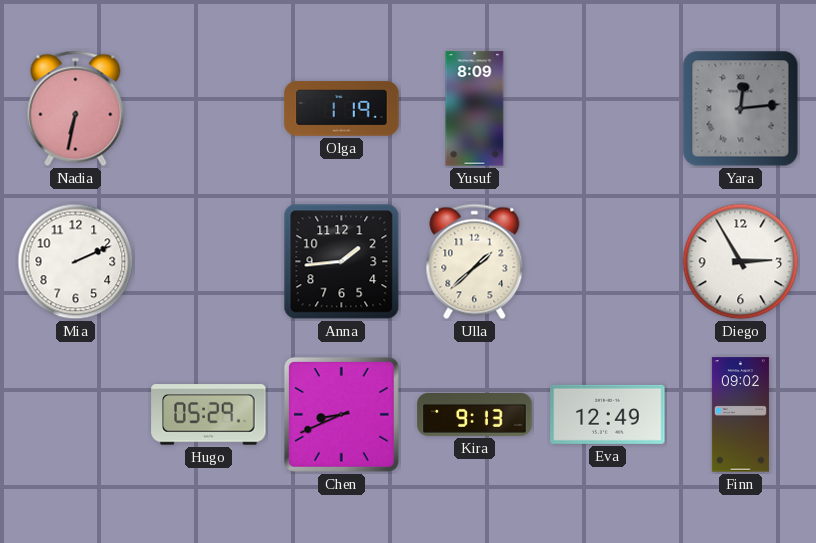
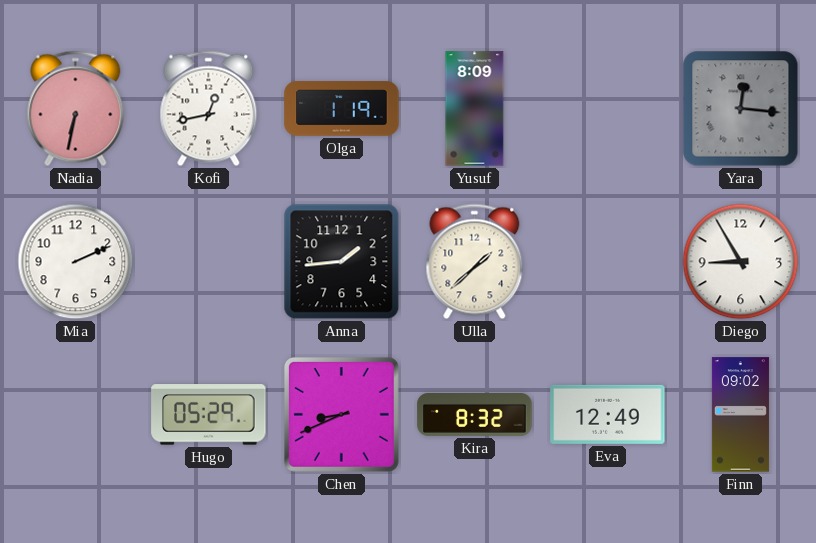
Kofi: none -> 12:43 (209, 109)
Yara: 12:14 -> 12:16 (741, 109)
Diego: 2:55 -> 8:55 (741, 262)
Kira: 9:13 -> 8:32 (475, 415)
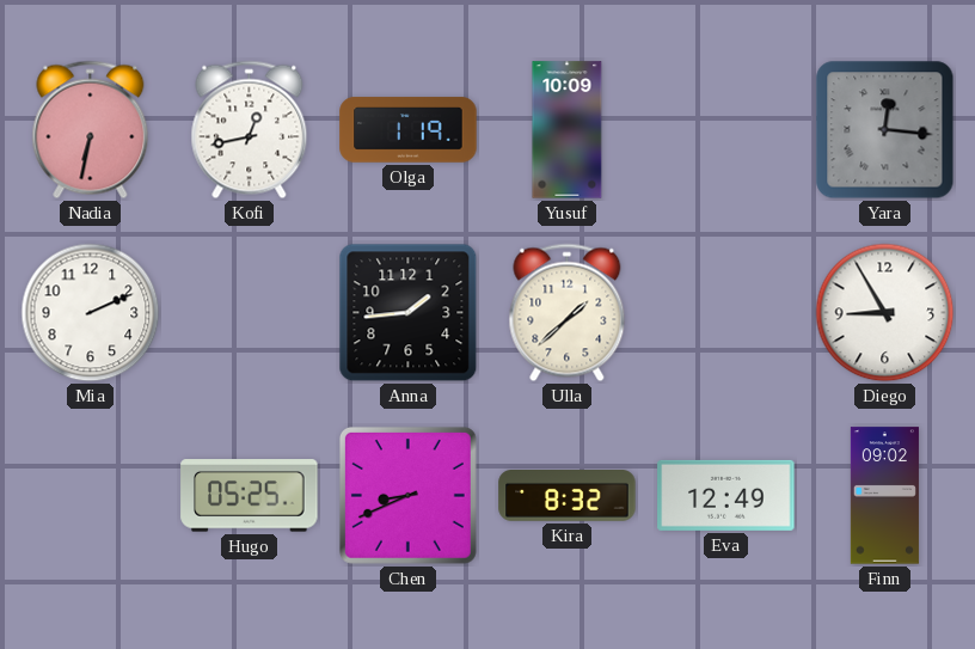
Yusuf: 8:09 -> 10:09 (568, 130)
Hugo: 05:29 -> 05:25 (250, 496)
